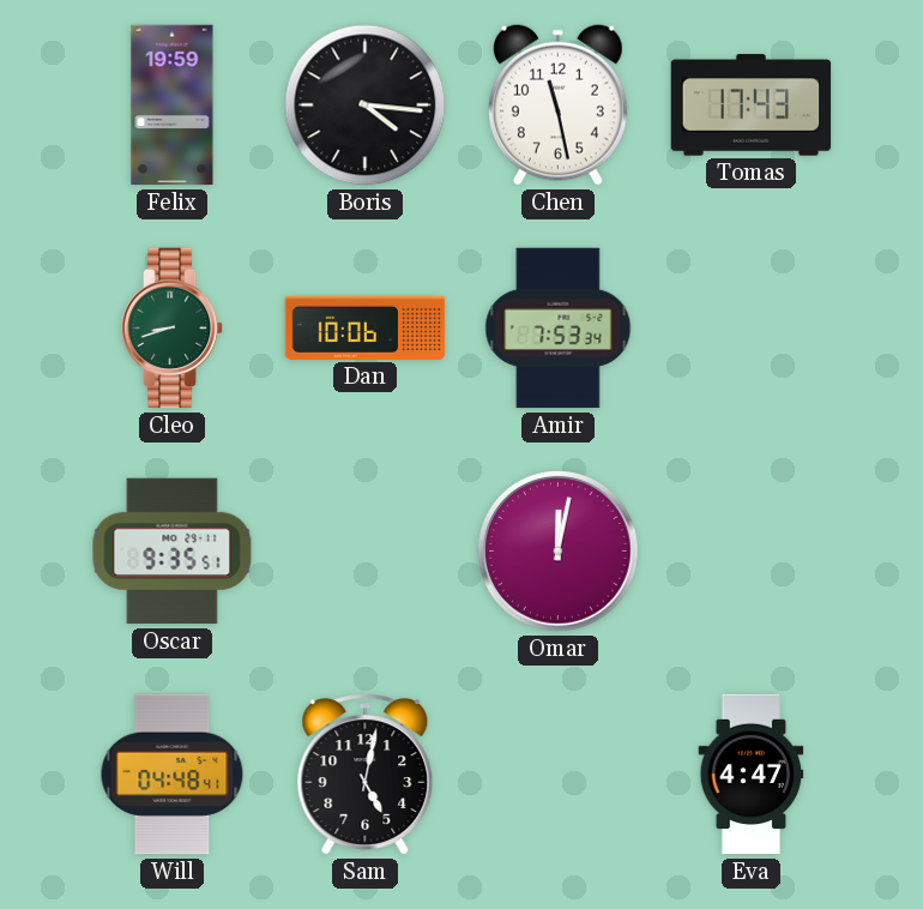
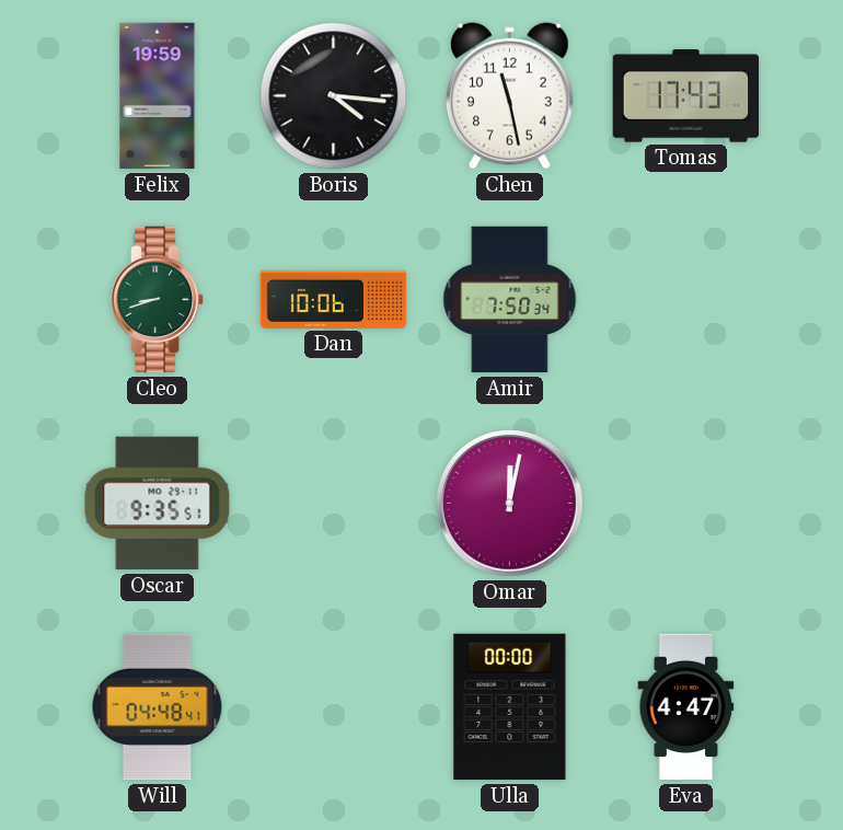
Amir: 7:53 -> 7:50 (510, 300)
Sam: 5:02 -> none (366, 775)
Ulla: none -> 00:00 (510, 707)
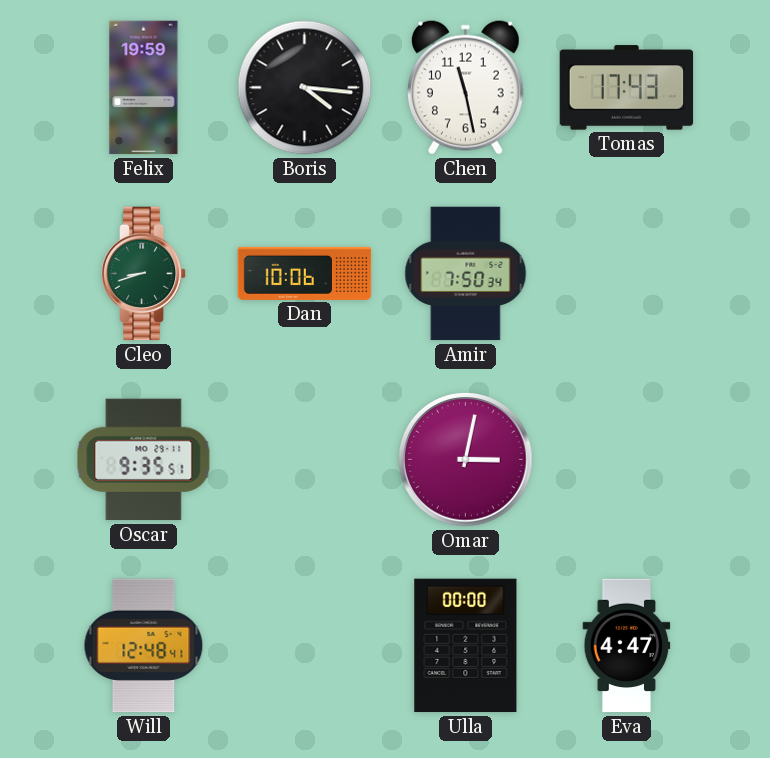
Omar: 12:02 -> 3:02 (466, 460)
Will: 04:48 -> 12:48 (144, 646)
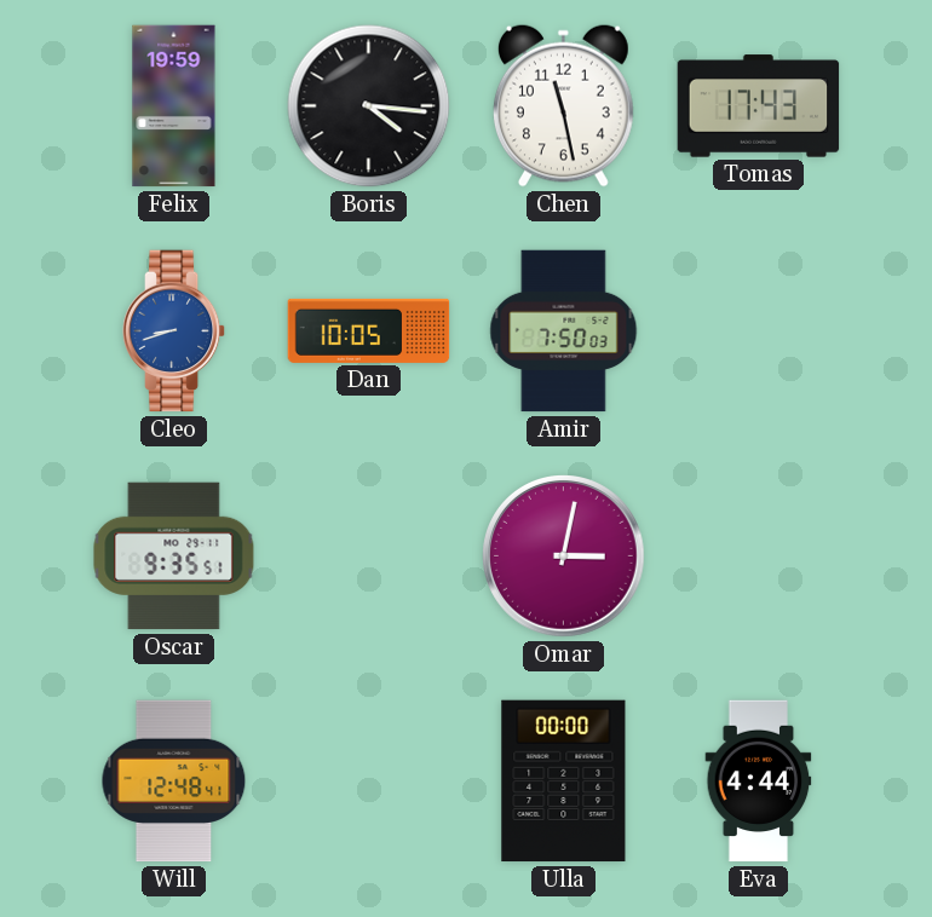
Cleo dial: green -> blue (174, 331)
Dan: 10:06 -> 10:05 (369, 330)
Amir: 7:50:34 -> 7:50:03 (564, 331)
Eva: 4:47 -> 4:44 (759, 782)
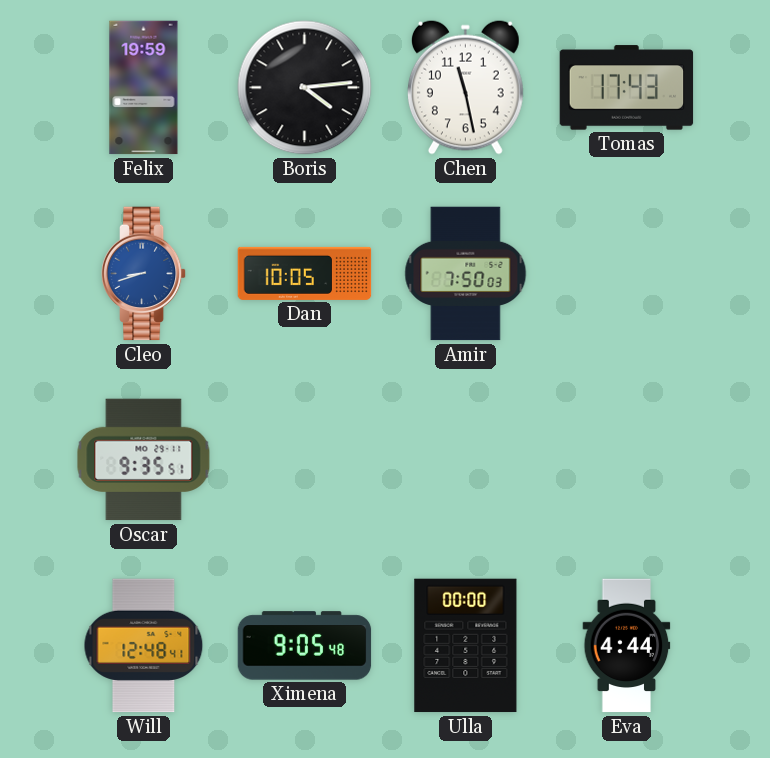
Boris: 4:16 -> 4:14 (305, 88)
Omar: 3:02 -> none (564, 556)
Ximena: none -> 9:05 (305, 646)
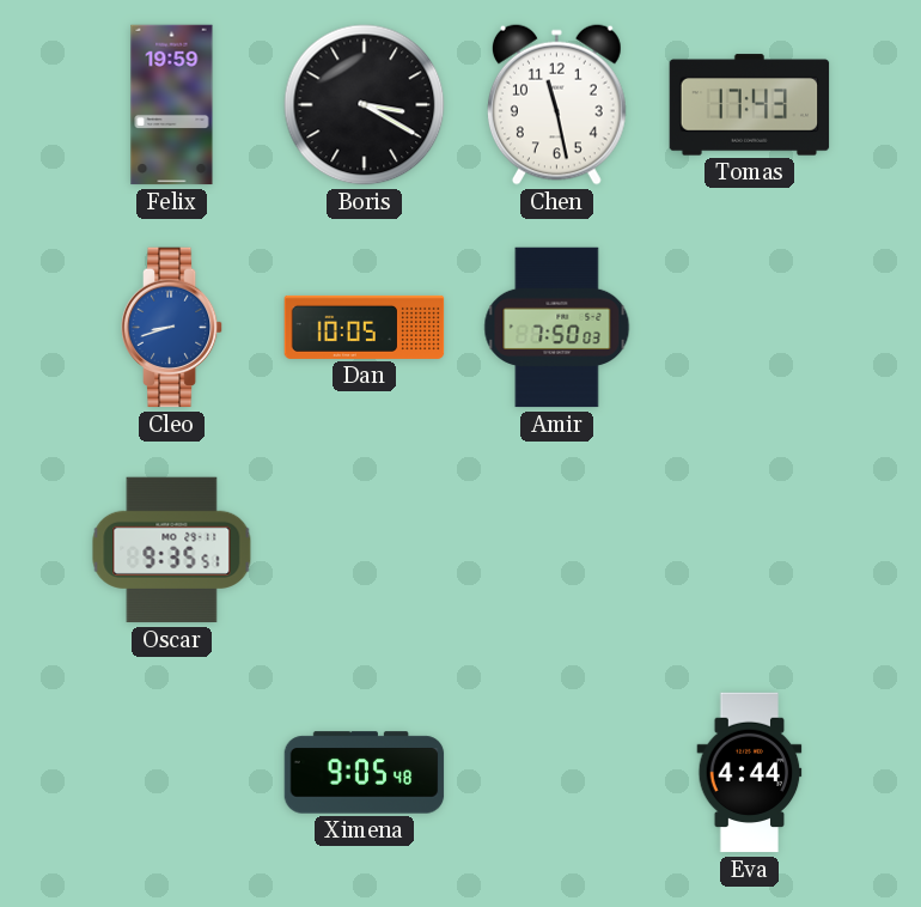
Boris: 4:14 -> 3:20 (365, 105)
Will: 12:48 -> none (144, 646)
Ulla: 00:00 -> none (466, 646)
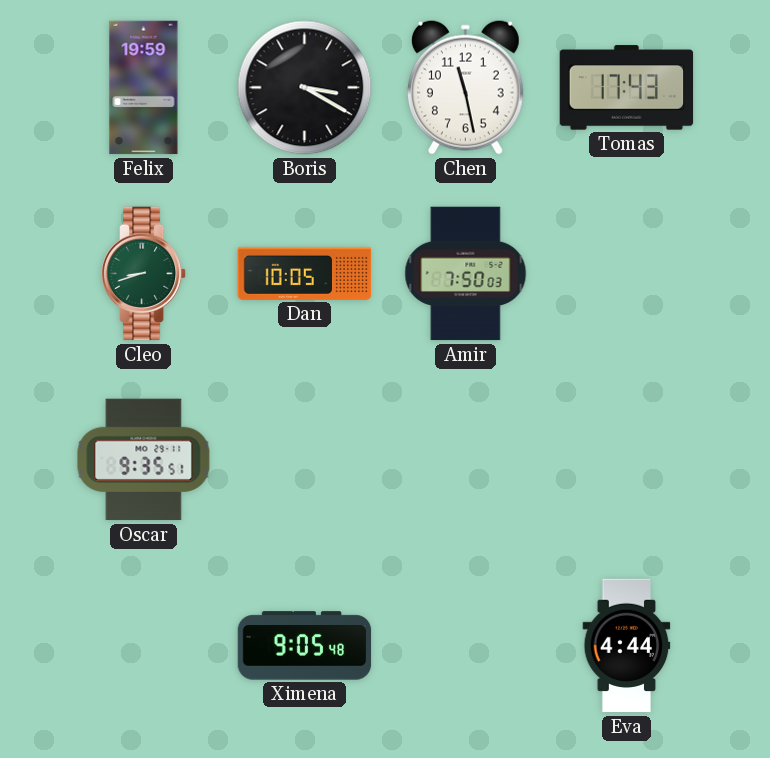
Cleo dial: blue -> green (144, 274)
